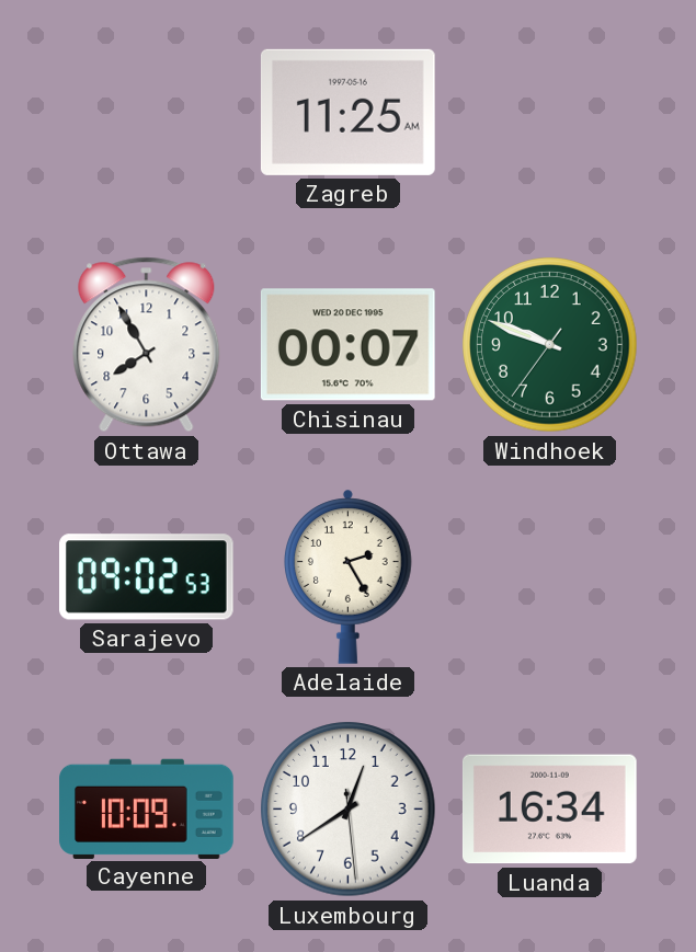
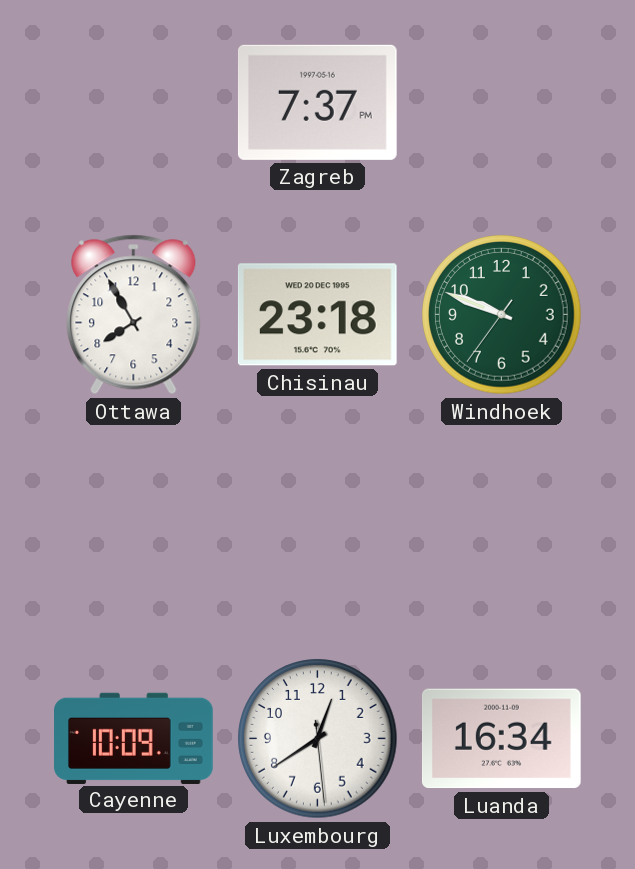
Zagreb: 11:25 -> 7:37 (317, 102)
Chisinau: 00:07 -> 23:18 (317, 315)
Sarajevo: 09:02 -> none (147, 577)
Adelaide: 2:25 -> none (349, 576)
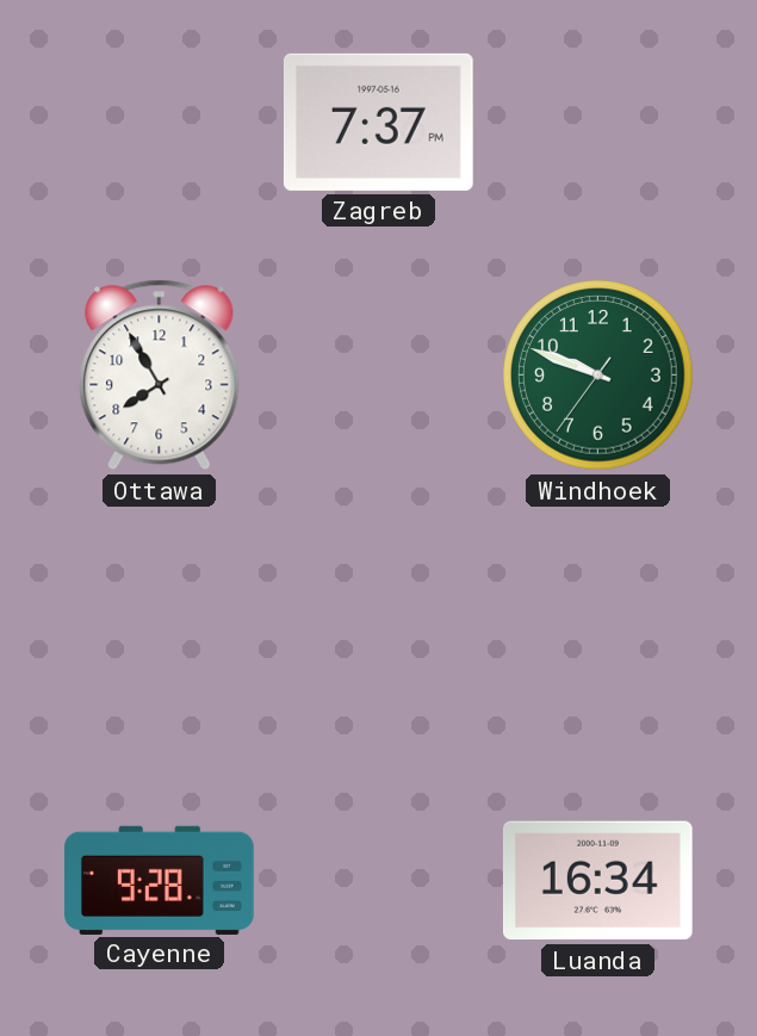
Chisinau: 23:18 -> none (317, 315)
Cayenne: 10:09 -> 9:28 (160, 880)
Luxembourg: 12:39 -> none (318, 739)
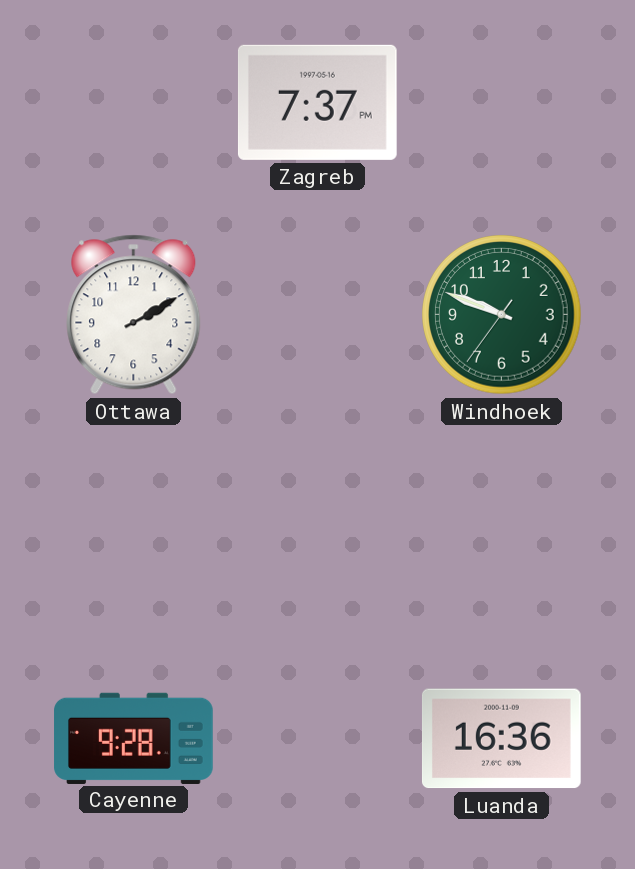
Ottawa: 7:55 -> 2:10 (134, 315)
Luanda: 16:34 -> 16:36 (501, 739)
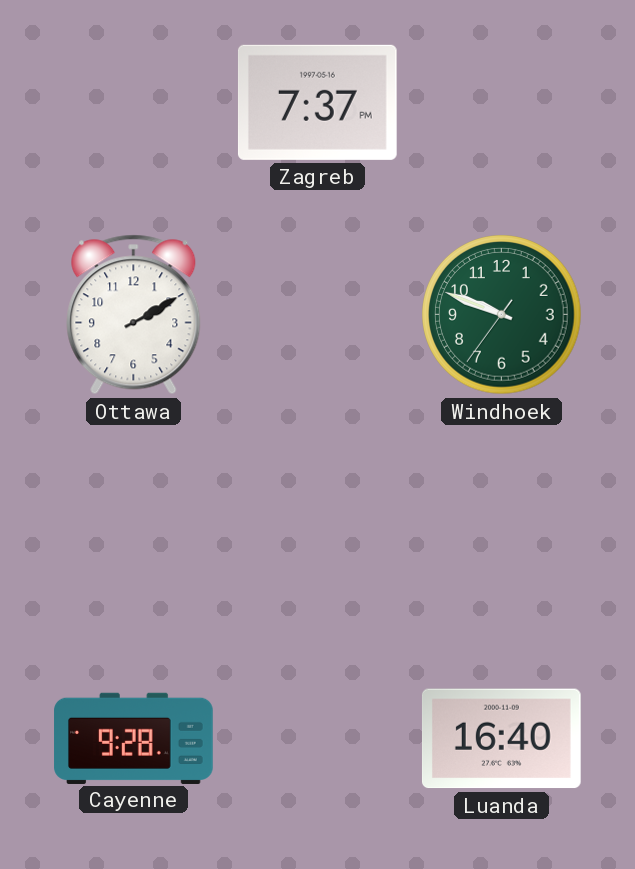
Luanda: 16:36 -> 16:40 (501, 739)
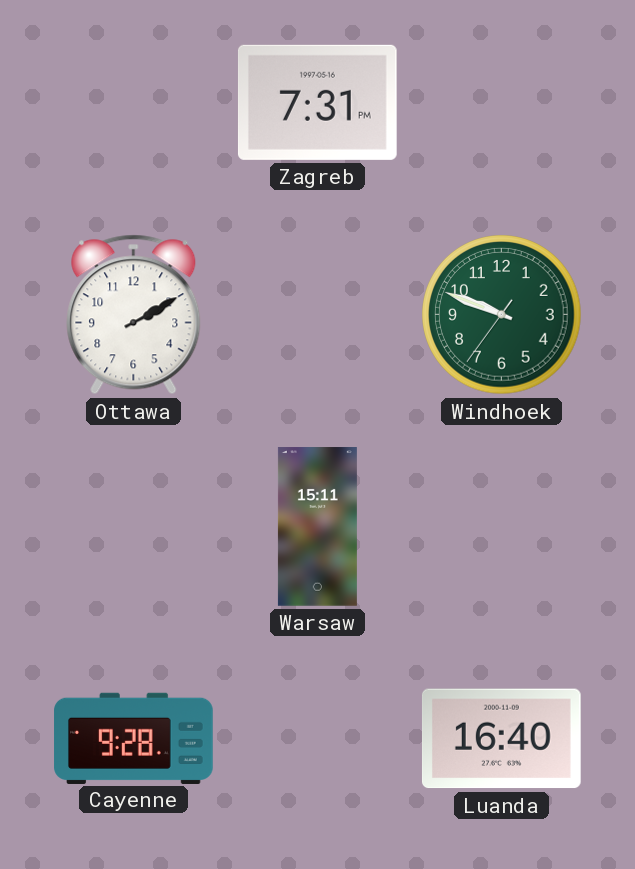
Zagreb: 7:37 -> 7:31 (317, 102)
Warsaw: none -> 15:11 (317, 527)
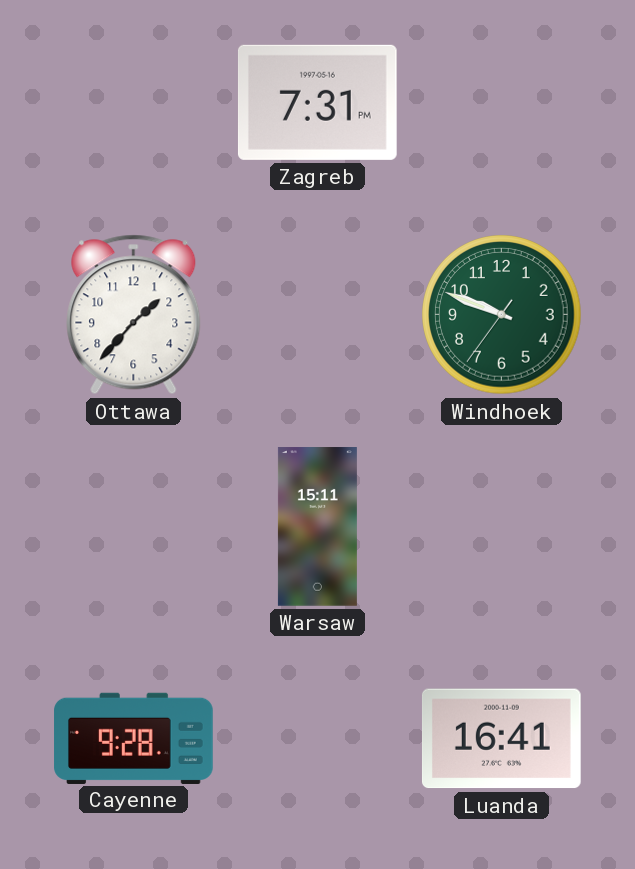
Ottawa: 2:10 -> 1:37 (134, 315)
Luanda: 16:40 -> 16:41 (501, 739)
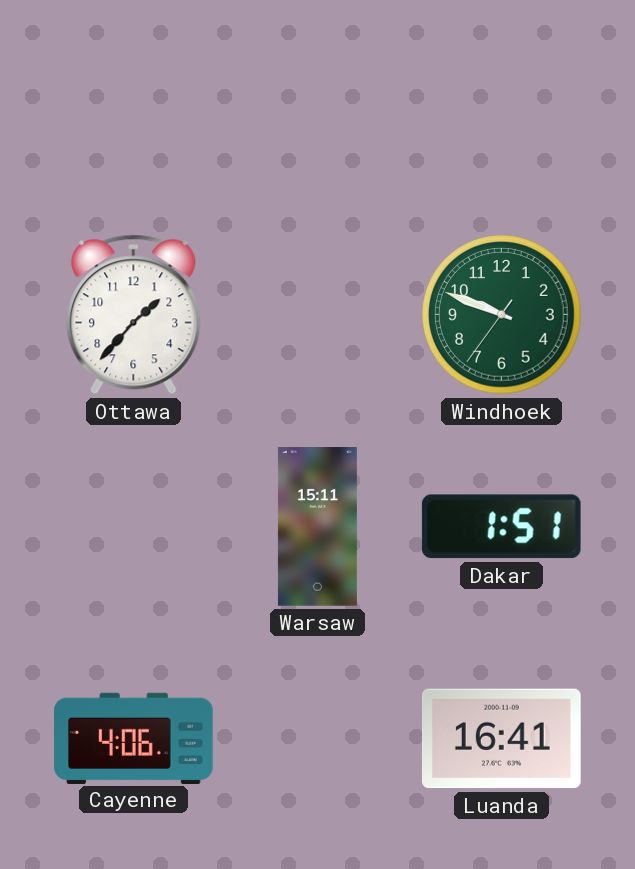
Zagreb: 7:31 -> none (317, 102)
Dakar: none -> 1:51 (501, 527)
Cayenne: 9:28 -> 4:06 (134, 738)
